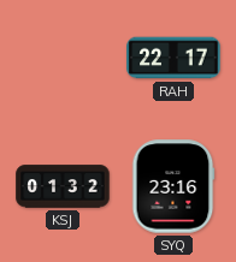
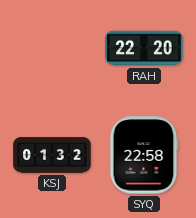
RAH: 22:17 -> 22:20 (144, 48)
SYQ: 23:16 -> 22:58 (144, 155)
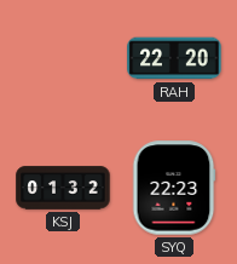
SYQ: 22:58 -> 22:23 (174, 188)
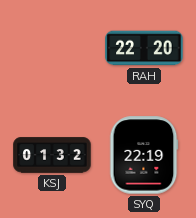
SYQ: 22:23 -> 22:19 (144, 155)
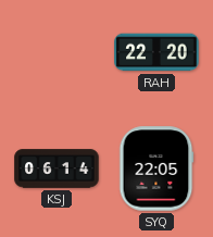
KSJ: 01:32 -> 06:14 (57, 169)
SYQ: 22:19 -> 22:05 (156, 169)
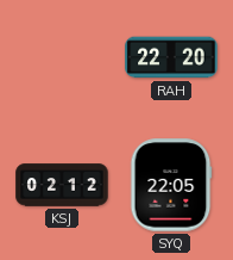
KSJ: 06:14 -> 02:12 (62, 185)
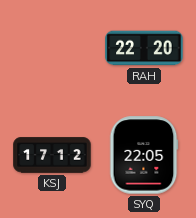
KSJ: 02:12 -> 17:12 (52, 155)
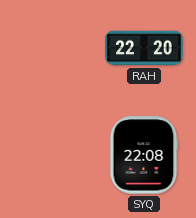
KSJ: 17:12 -> none (52, 155)
SYQ: 22:05 -> 22:08 (144, 155)
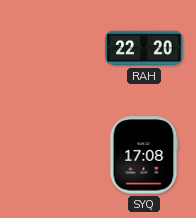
SYQ: 22:08 -> 17:08 (144, 155)
